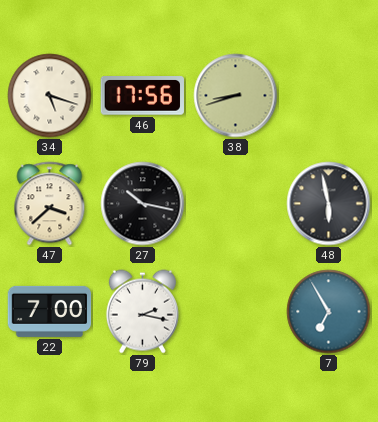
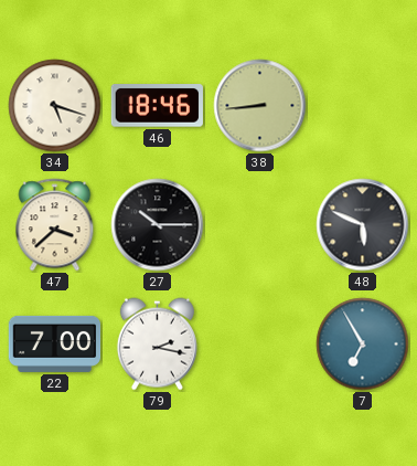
46: 17:56 -> 18:46 (157, 106)
38: 8:42 -> 8:44 (260, 106)
27: 10:17 -> 10:15 (158, 225)
48: 5:58 -> 5:49 (363, 225)
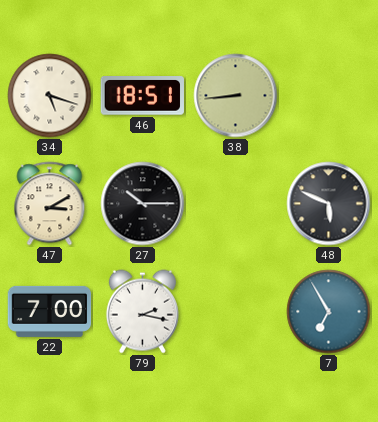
46: 18:46 -> 18:51 (142, 96)
47: 3:38 -> 3:10 (50, 204)
